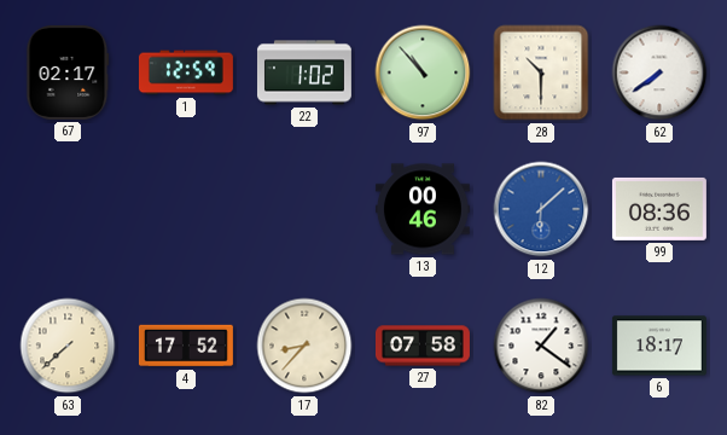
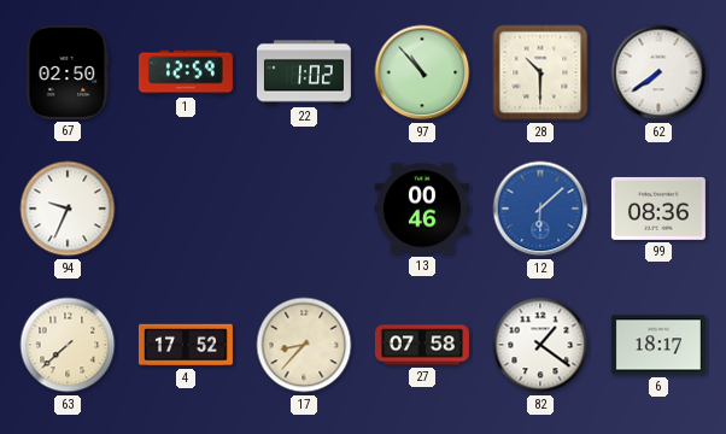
67: 02:17 -> 02:50 (68, 72)
94: none -> 9:34 (68, 209)
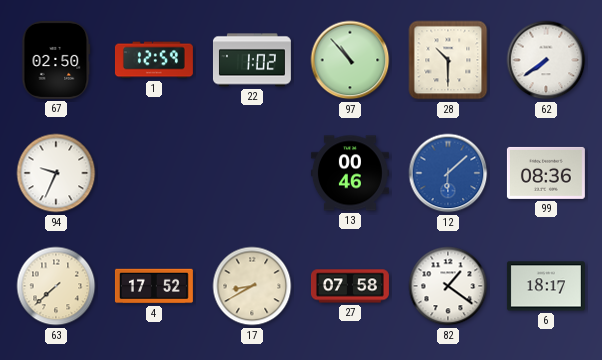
17: 8:37 -> 8:40 (252, 286)
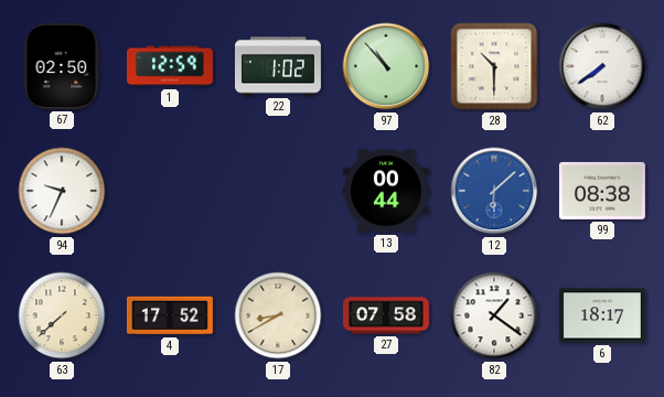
13: 00:46 -> 00:44 (386, 191)
99: 08:36 -> 08:38 (602, 191)
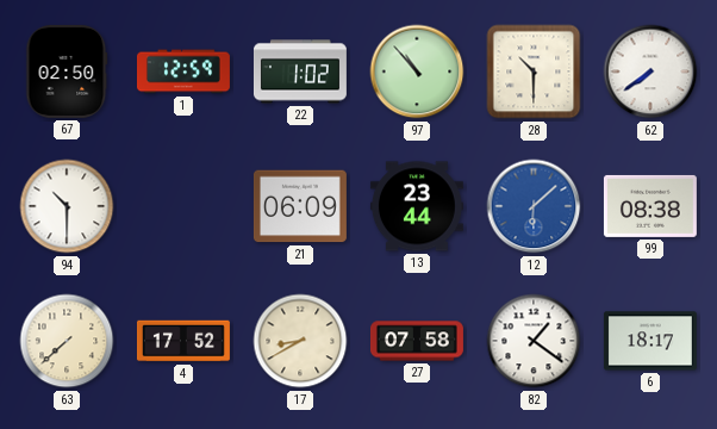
94: 9:34 -> 10:30 (67, 206)
21: none -> 06:09 (300, 206)
13: 00:44 -> 23:44 (417, 206)
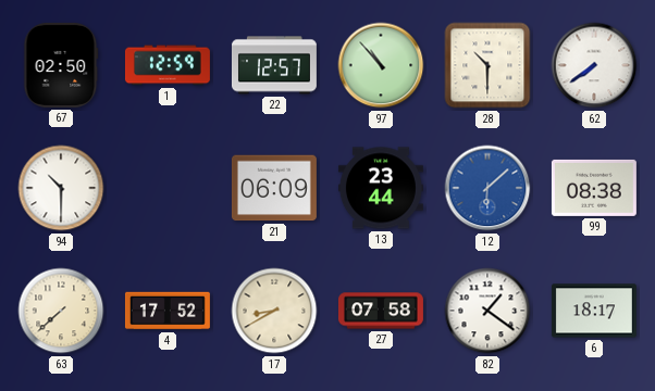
22: 1:02 -> 12:57 (274, 65)
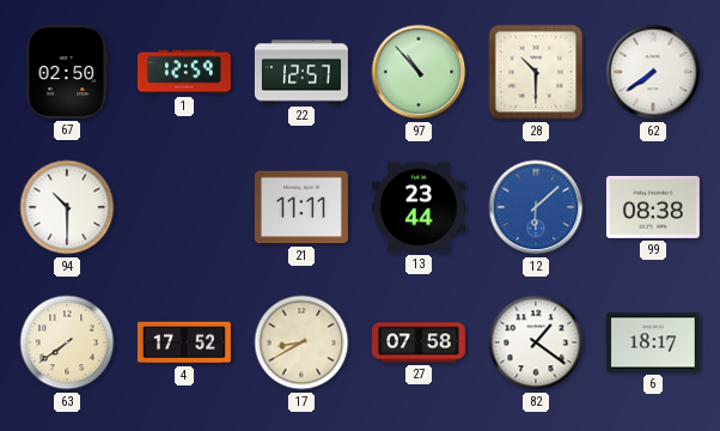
21: 06:09 -> 11:11 (301, 207)
63: 7:38 -> 7:39 (67, 342)
